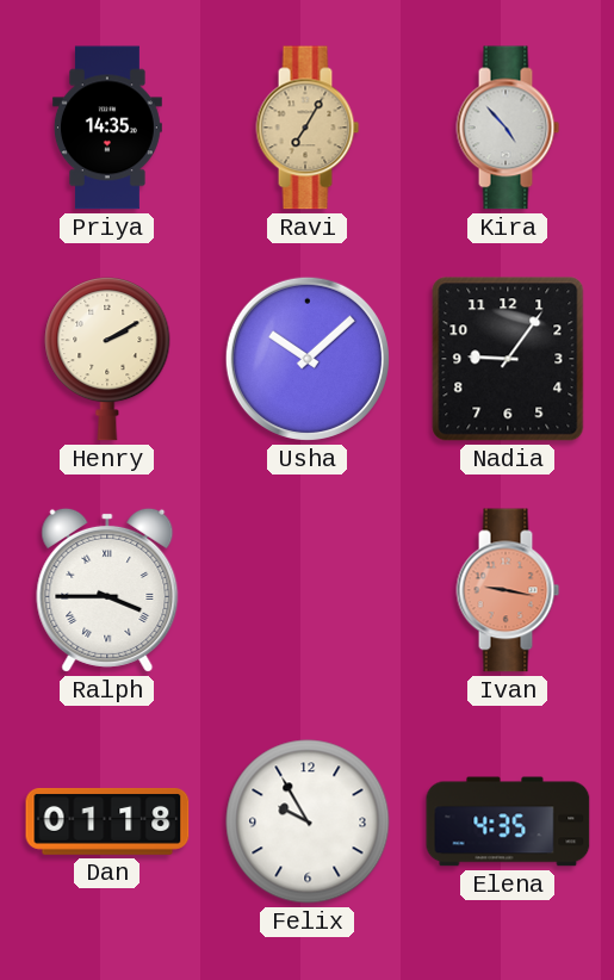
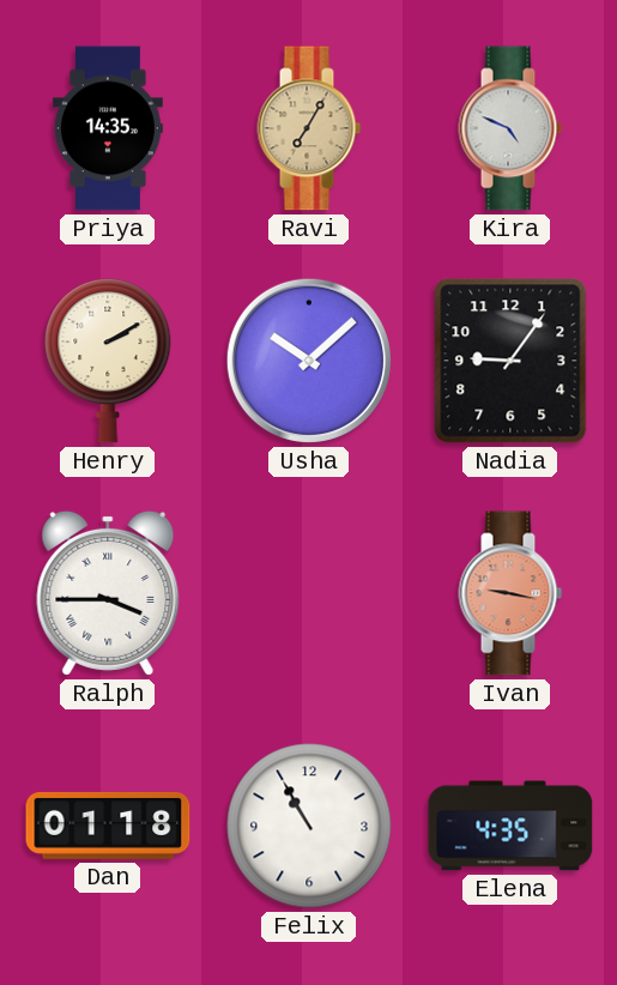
Kira: 4:53 -> 4:49 (510, 128)
Felix: 9:55 -> 10:55 (309, 826)
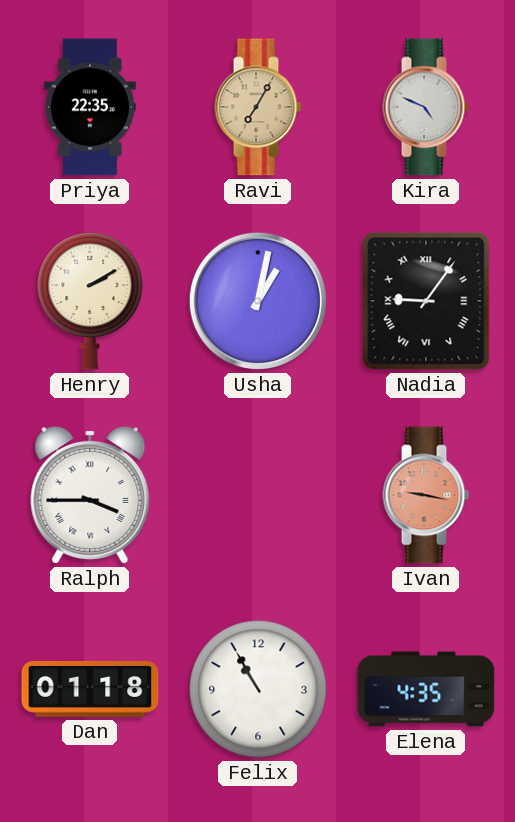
Priya: 14:35 -> 22:35 (90, 107)
Usha: 10:08 -> 1:02 (258, 301)
Nadia numerals: Arabic -> Roman (426, 301)
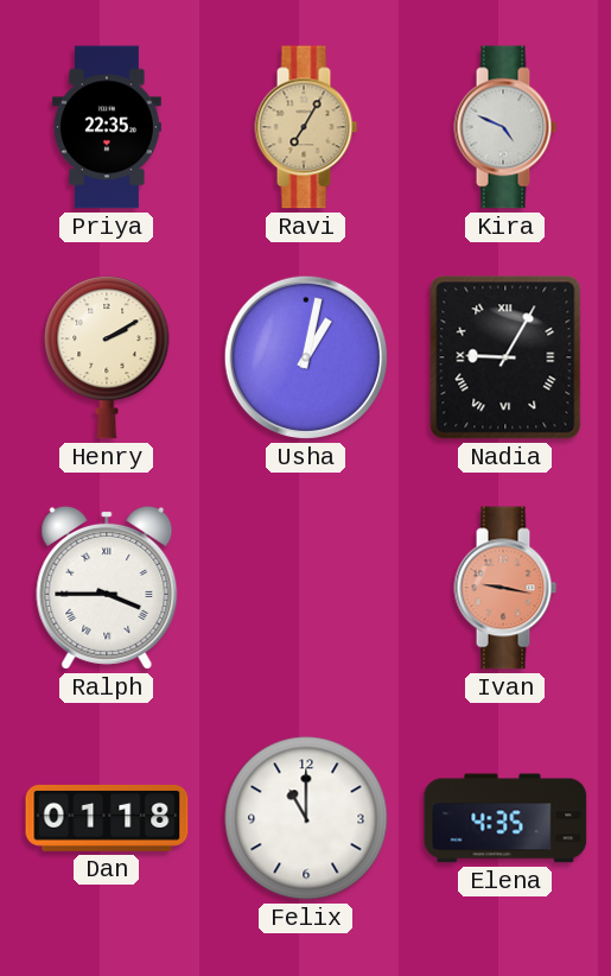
Nadia: 9:06 -> 9:05 (505, 357)
Felix: 10:55 -> 11:00 (306, 818)
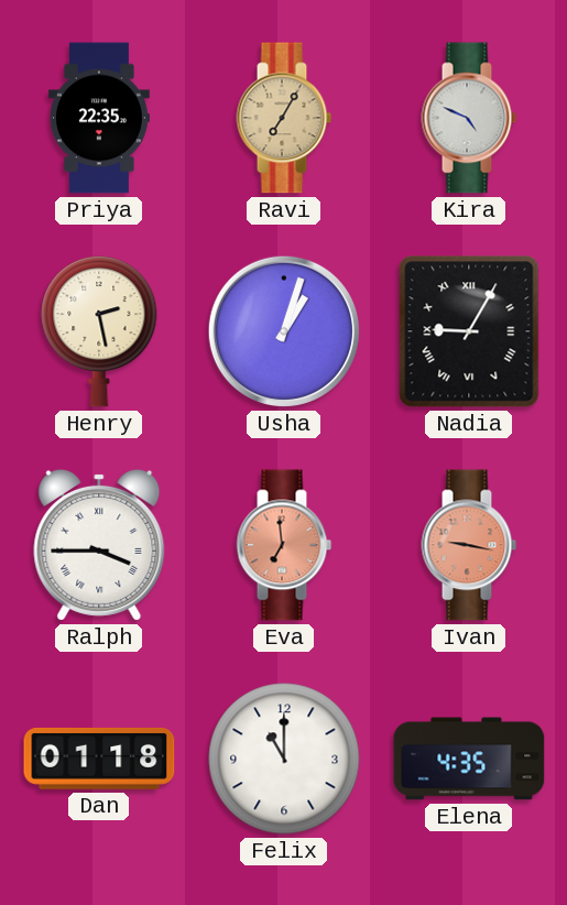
Henry: 2:10 -> 2:28 (99, 331)
Usha: 1:02 -> 1:03 (284, 331)
Eva: none -> 6:59 (284, 545)
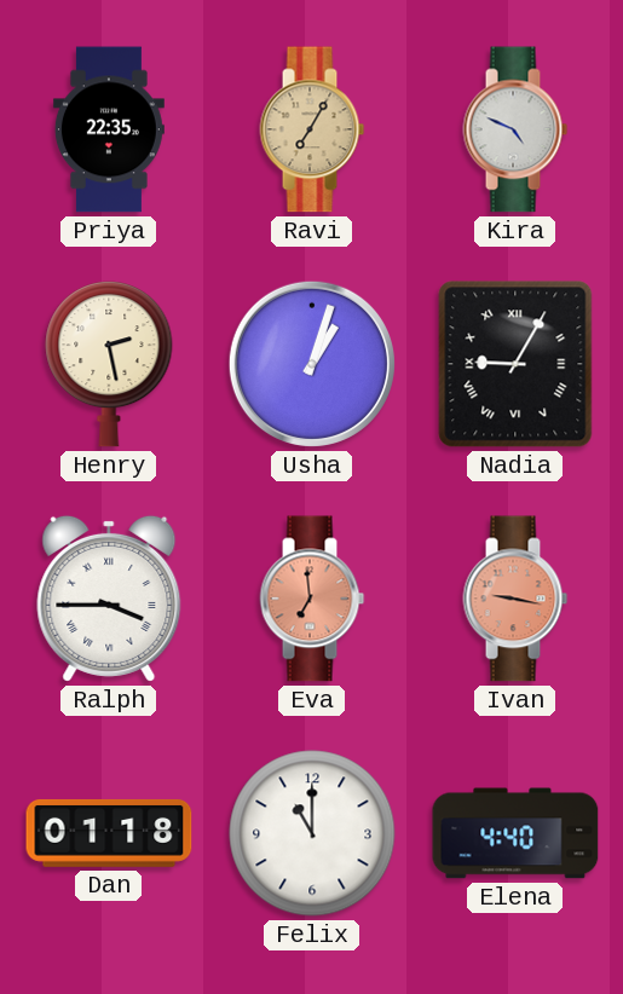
Elena: 4:35 -> 4:40 (515, 833)
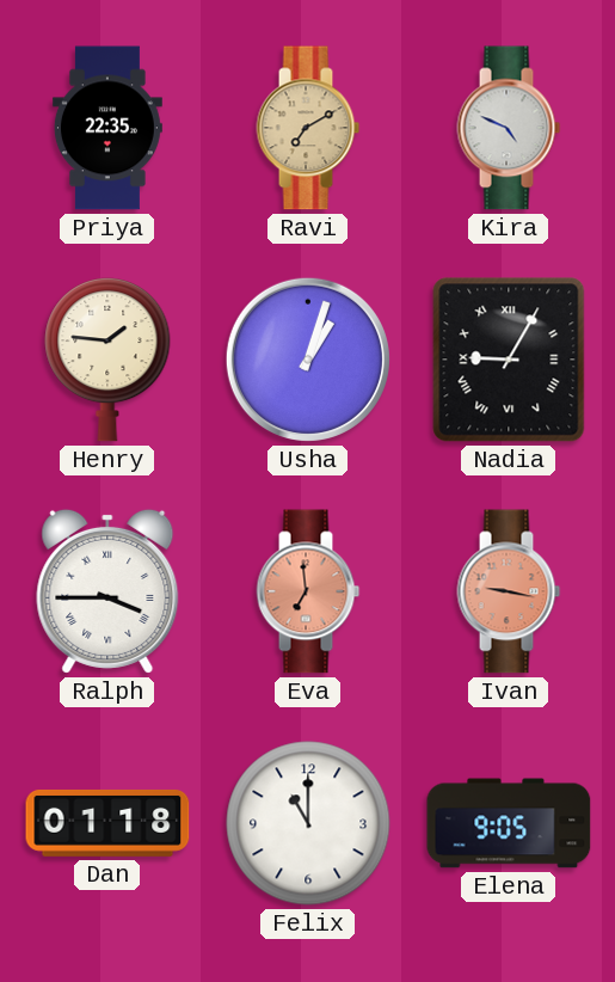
Ravi: 7:05 -> 7:10 (308, 128)
Henry: 2:28 -> 1:46 (107, 360)
Elena: 4:40 -> 9:05 (509, 823)
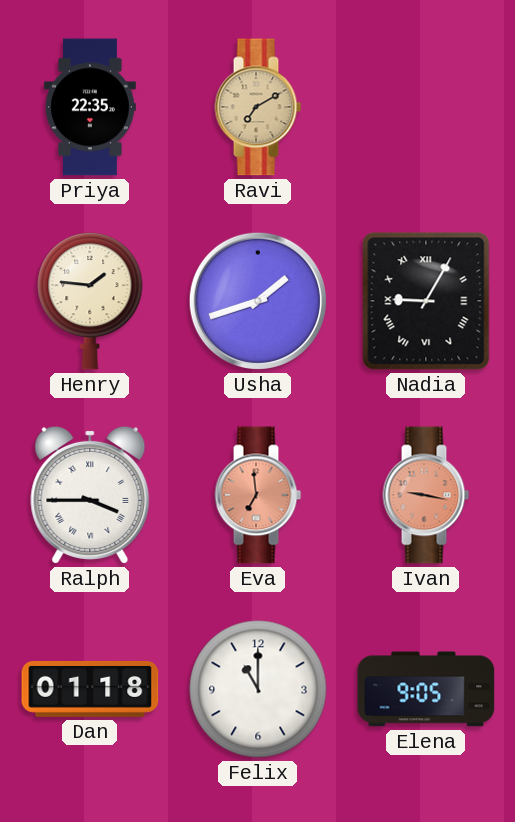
Kira: 4:49 -> none (509, 128)
Usha: 1:03 -> 1:42 (258, 301)
